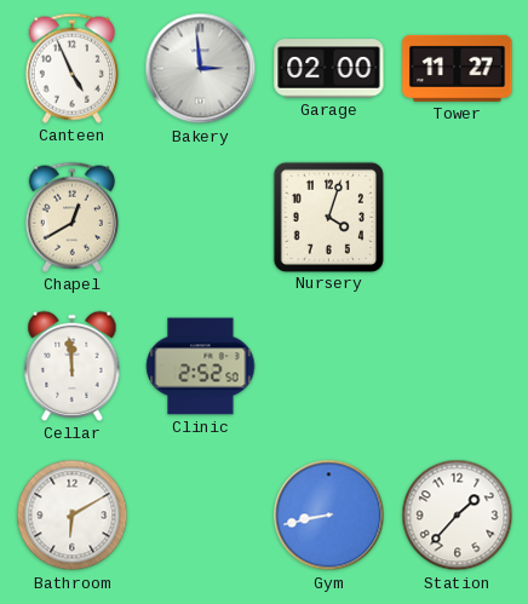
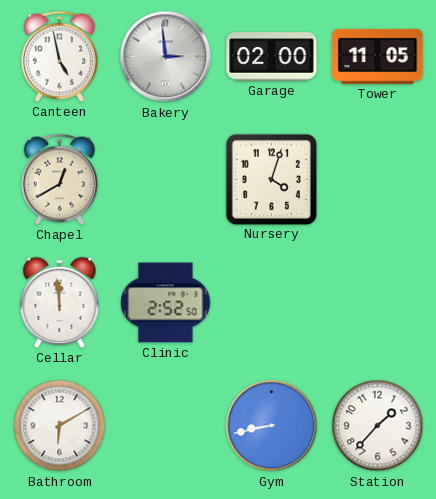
Canteen: 4:56 -> 4:58 (59, 56)
Tower: 11:27 -> 11:05 (378, 56)
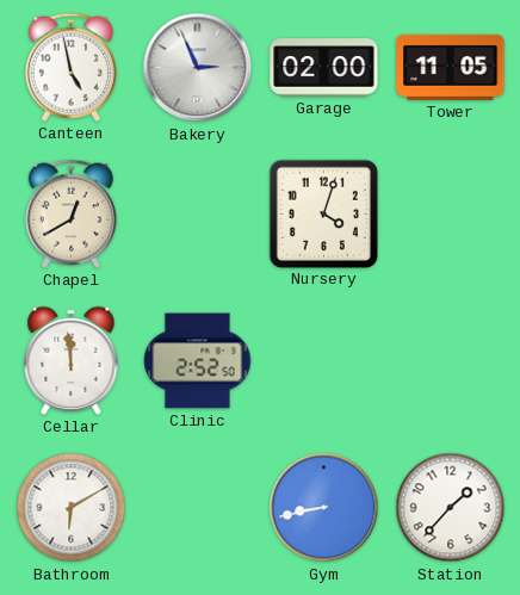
Bakery: 2:59 -> 2:56 (198, 68)
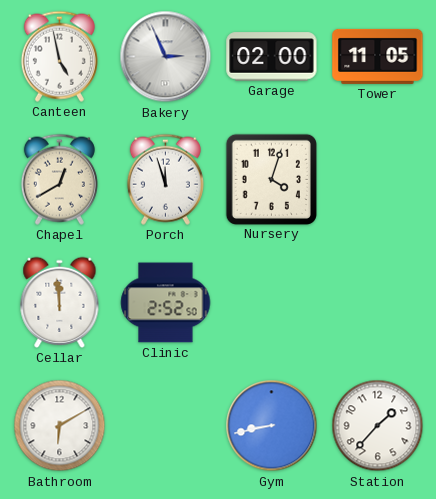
Porch: none -> 11:57 (165, 179)
